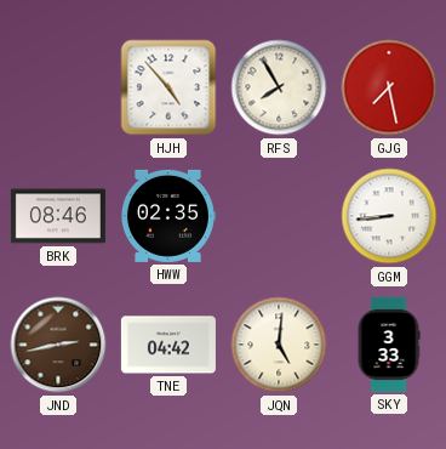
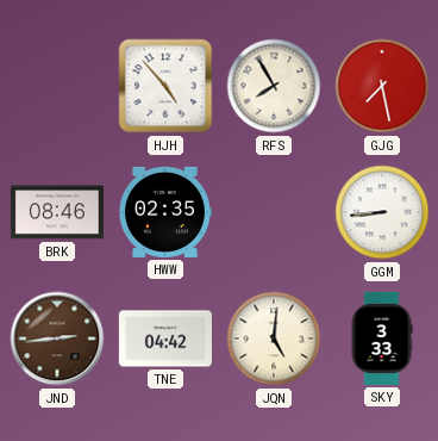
JND: 2:43 -> 2:44 (57, 338)
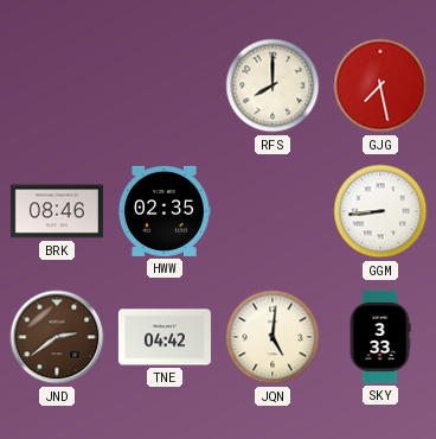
HJH: 4:53 -> none (165, 86)
RFS: 7:55 -> 8:00 (272, 85)
JND: 2:44 -> 2:39 (57, 337)
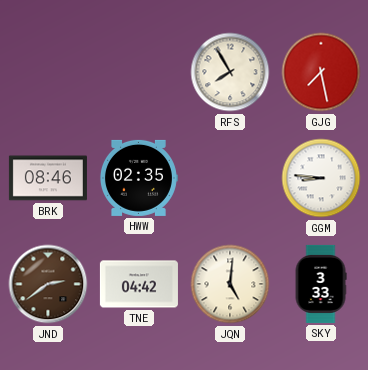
RFS: 8:00 -> 7:55 (230, 72)
GGM: 8:44 -> 8:46 (321, 178)
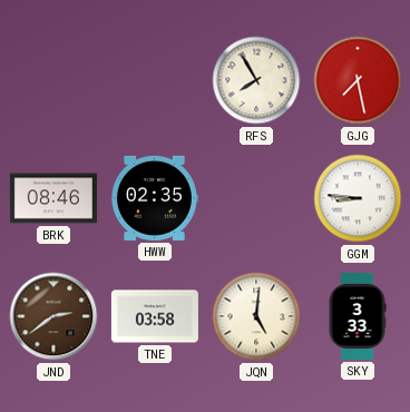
TNE: 04:42 -> 03:58 (155, 316)
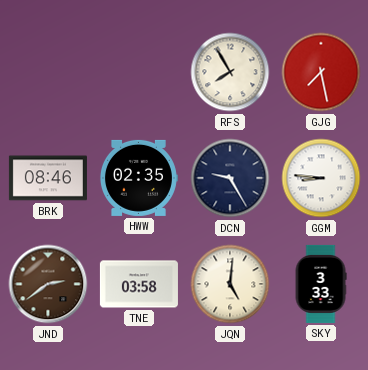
DCN: none -> 9:25 (230, 178)
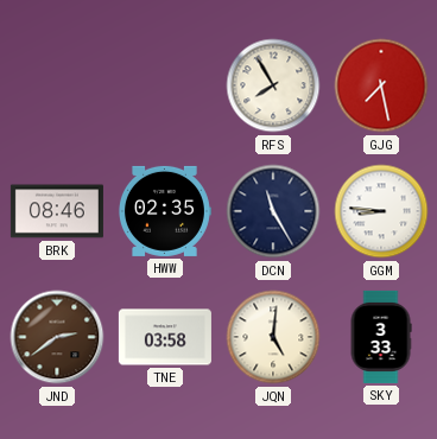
DCN: 9:25 -> 11:25 (273, 211)
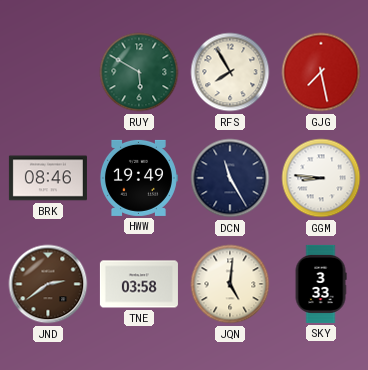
RUY: none -> 5:50 (139, 72)
HWW: 02:35 -> 19:49 (138, 178)
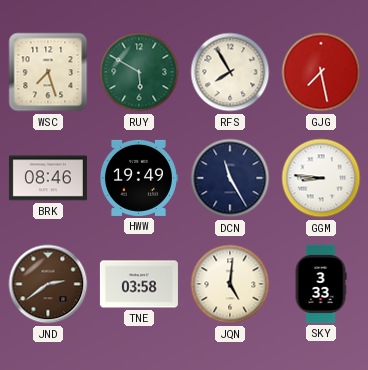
WSC: none -> 7:27 (48, 72)
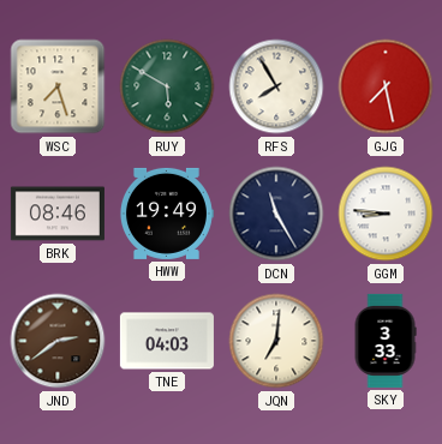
TNE: 03:58 -> 04:03 (167, 341)
JQN: 5:01 -> 7:01 (276, 341)
